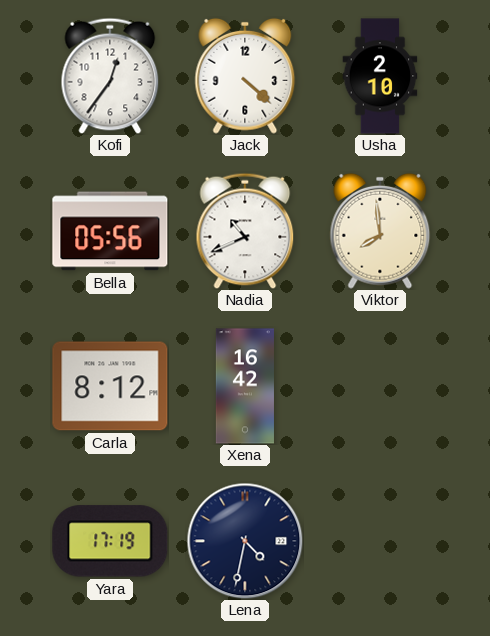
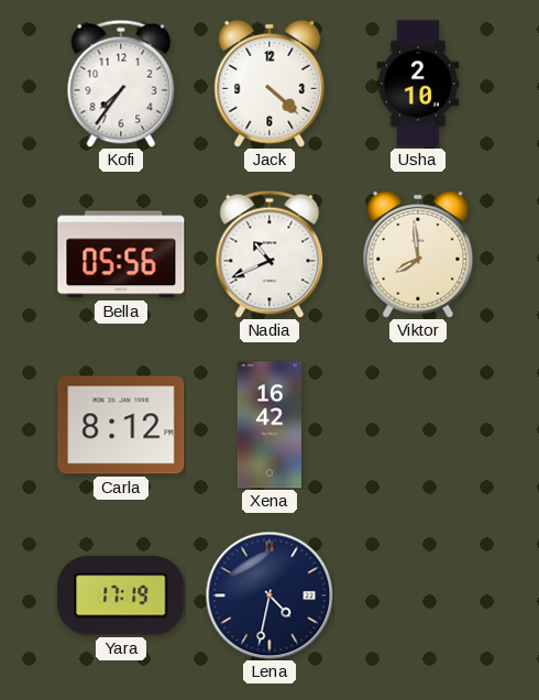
Kofi: 12:36 -> 7:36 (121, 84)
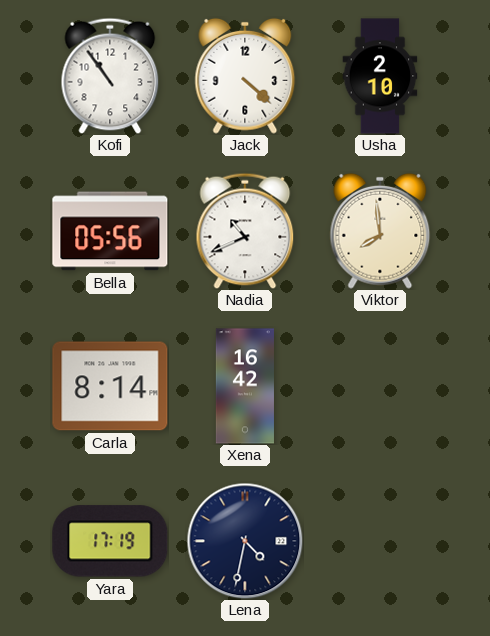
Kofi: 7:36 -> 10:54 (110, 76)
Carla: 8:12 -> 8:14 (110, 386)
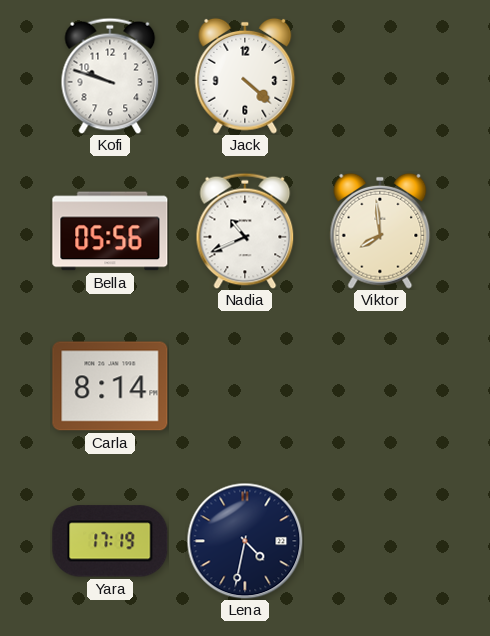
Kofi: 10:54 -> 9:48 (110, 76)
Usha: 2:10 -> none (380, 76)
Xena: 16:42 -> none (245, 386)
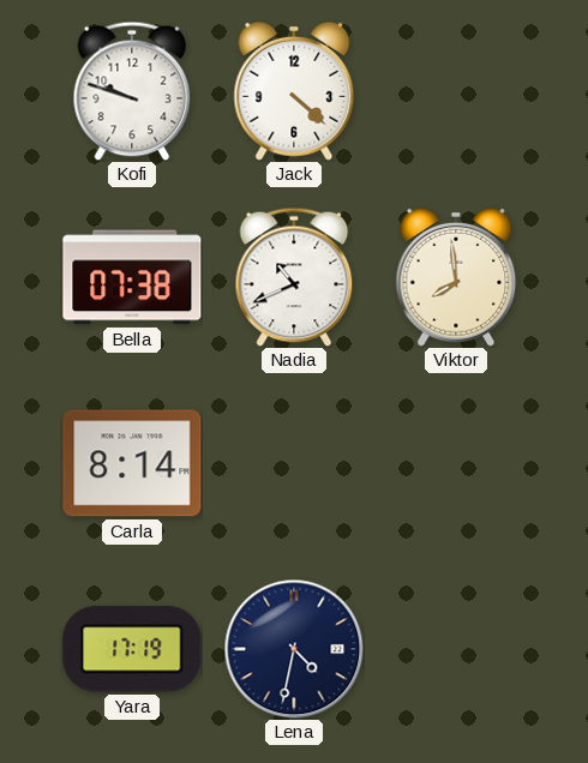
Bella: 05:56 -> 07:38 (132, 277)
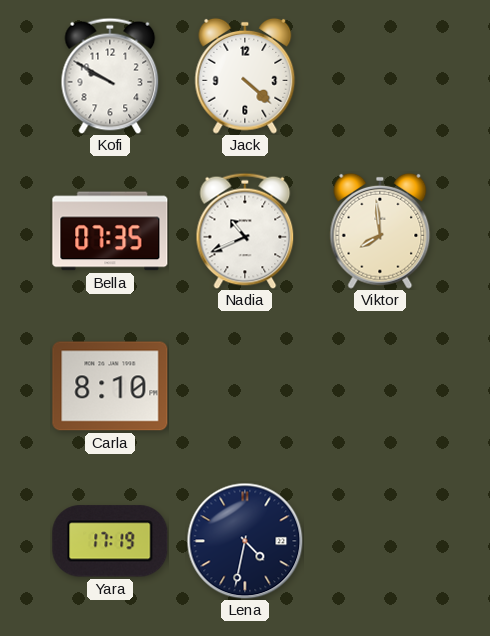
Kofi: 9:48 -> 9:50 (110, 76)
Bella: 07:38 -> 07:35 (110, 231)
Carla: 8:14 -> 8:10 (110, 386)
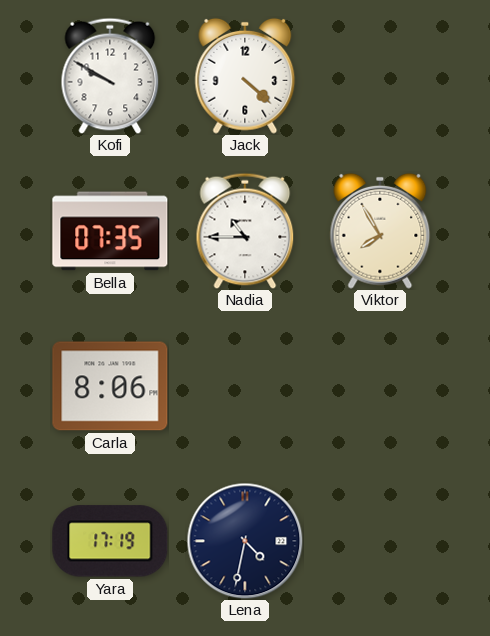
Nadia: 10:41 -> 10:45 (245, 231)
Viktor: 7:59 -> 7:55 (380, 231)
Carla: 8:10 -> 8:06 (110, 386)
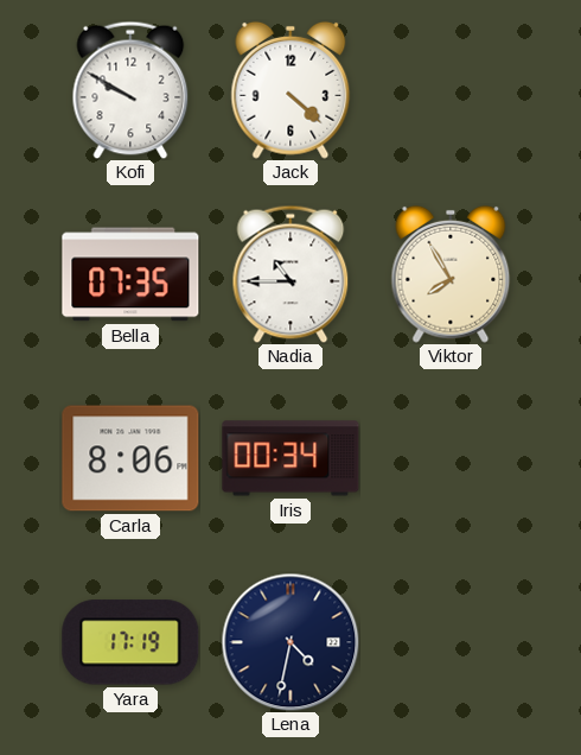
Iris: none -> 00:34 (290, 458)
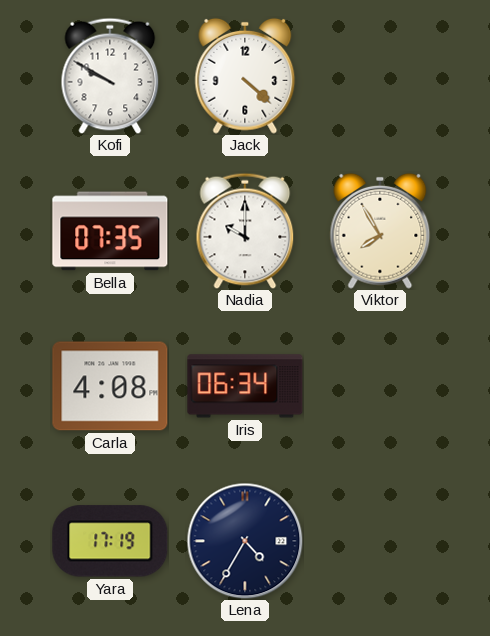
Nadia: 10:45 -> 10:00 (245, 231)
Carla: 8:06 -> 4:08 (110, 386)
Iris: 00:34 -> 06:34 (245, 386)
Lena: 4:32 -> 4:35 (245, 541)
